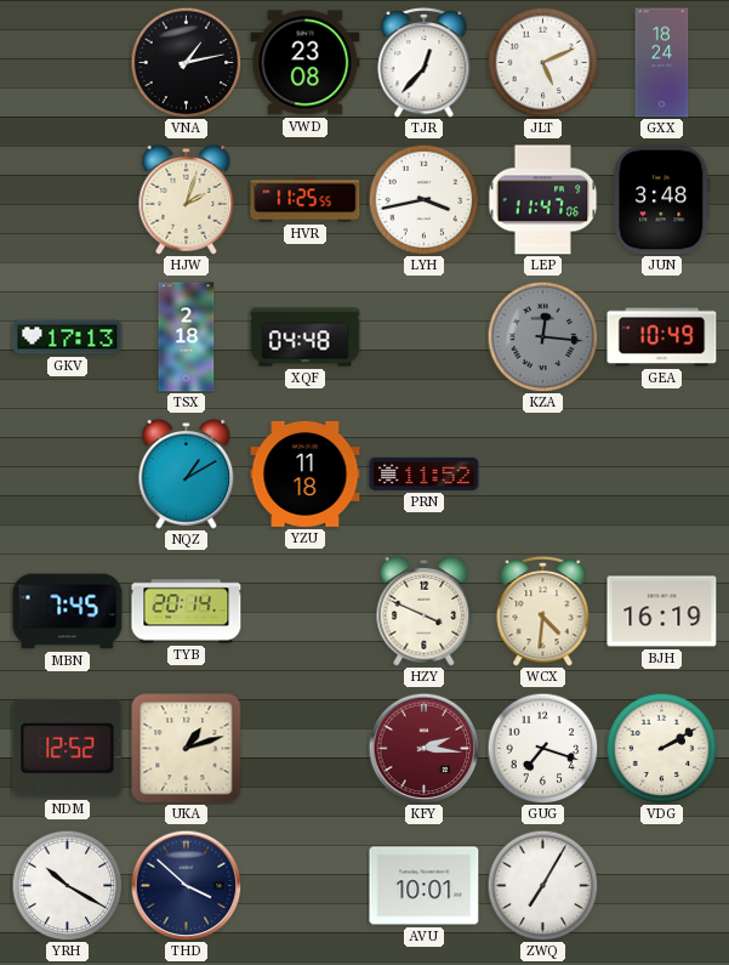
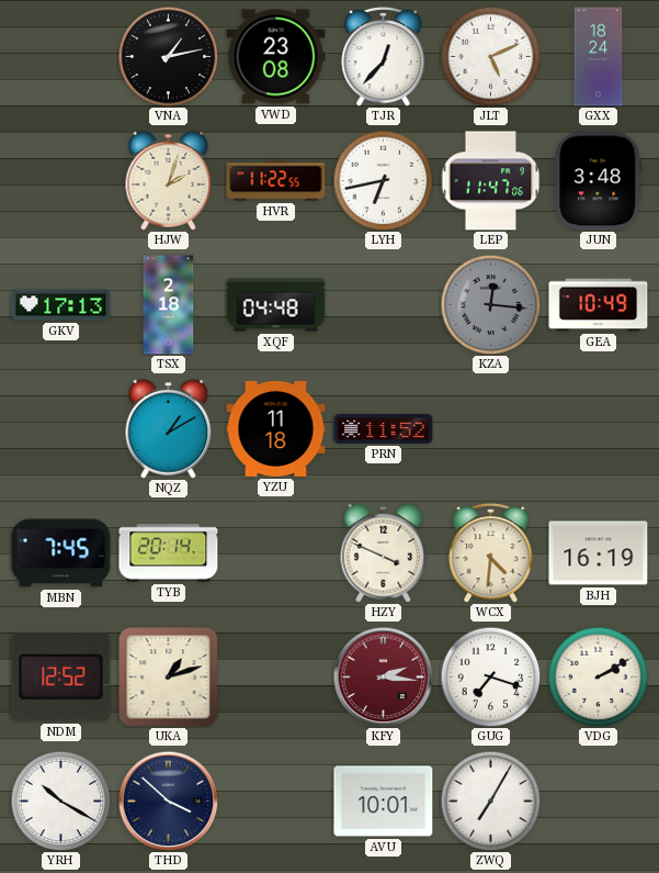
HVR: 11:25 -> 11:22 (276, 181)
LYH: 3:43 -> 6:43 (383, 180)
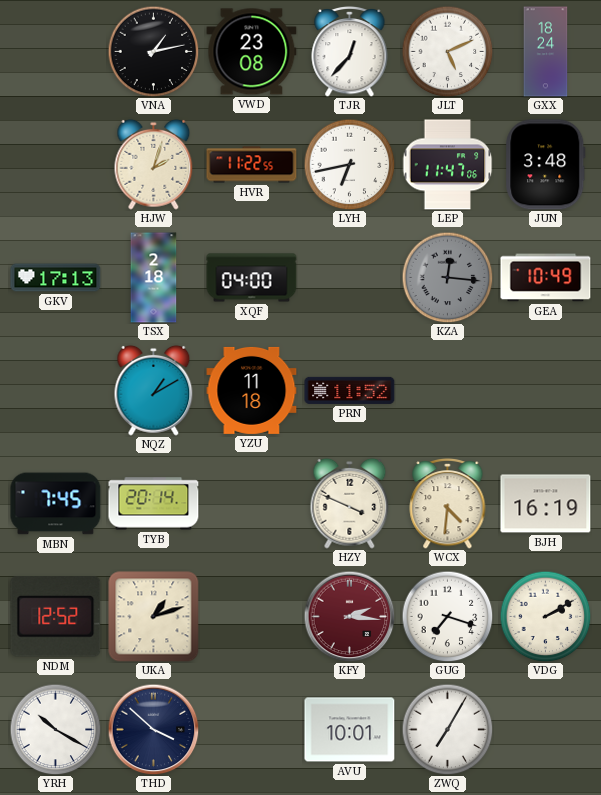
XQF: 04:48 -> 04:00 (252, 278)
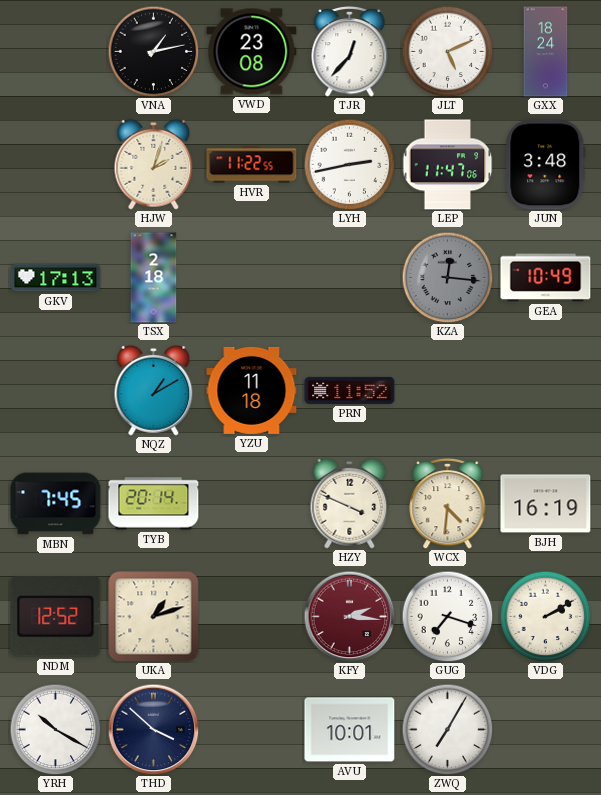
LYH: 6:43 -> 2:43 (349, 164)
XQF: 04:00 -> none (252, 278)
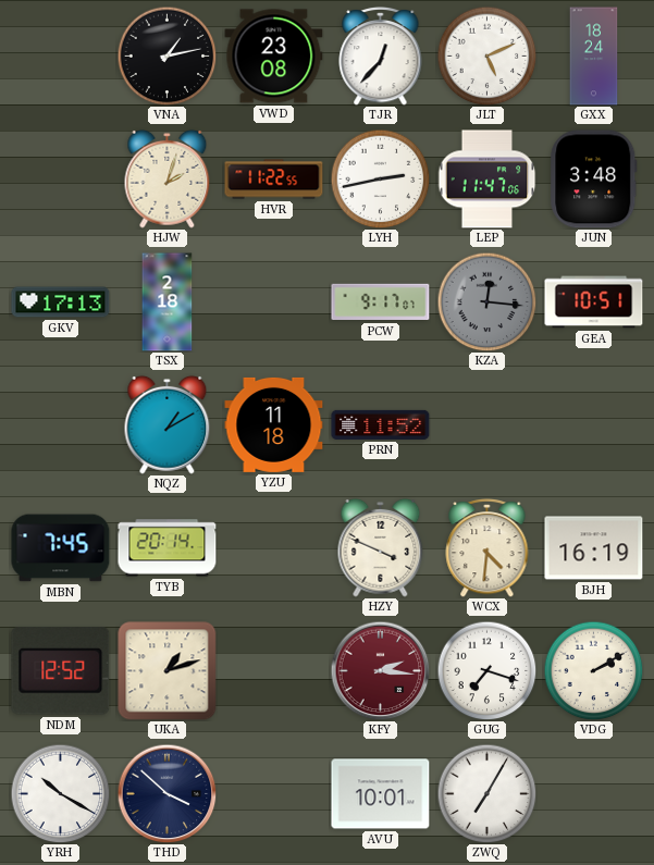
PCW: none -> 9:17 (381, 302)
GEA: 10:49 -> 10:51 (594, 302)
